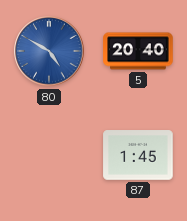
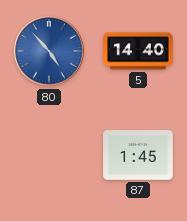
80: 4:50 -> 4:53 (49, 51)
5: 20:40 -> 14:40 (138, 51)
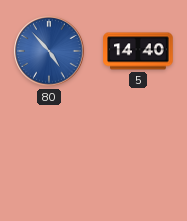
87: 1:45 -> none (138, 155)
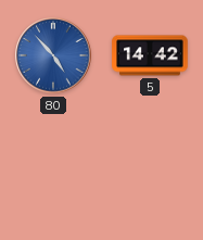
5: 14:40 -> 14:42 (150, 55)
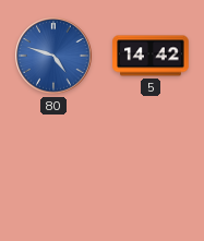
80: 4:53 -> 4:48 (53, 56)
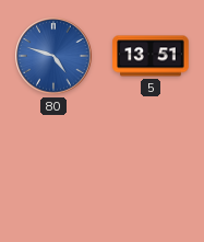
5: 14:42 -> 13:51 (151, 56)
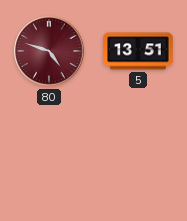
80 dial: blue -> burgundy (49, 51)
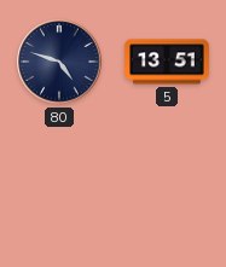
80 dial: burgundy -> navy (59, 62)
